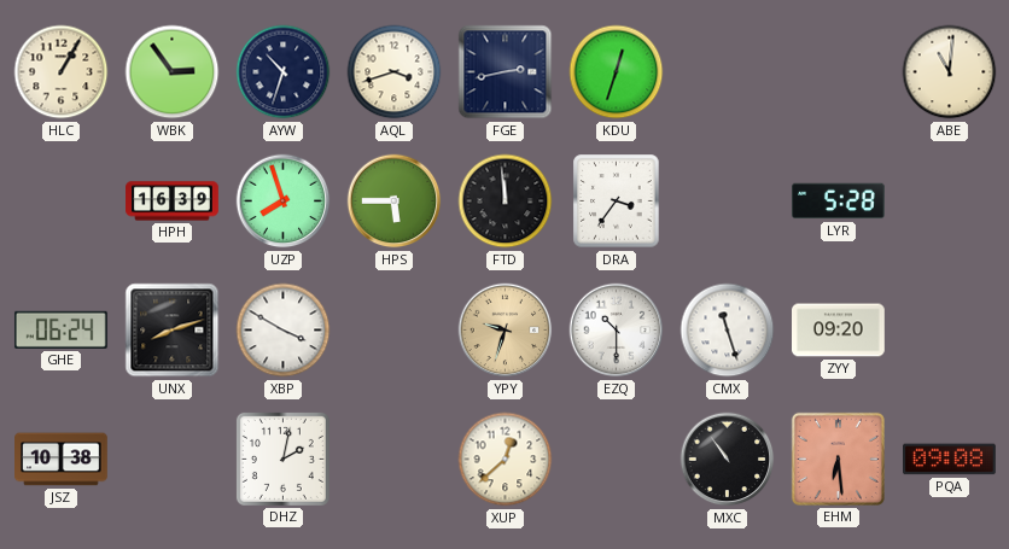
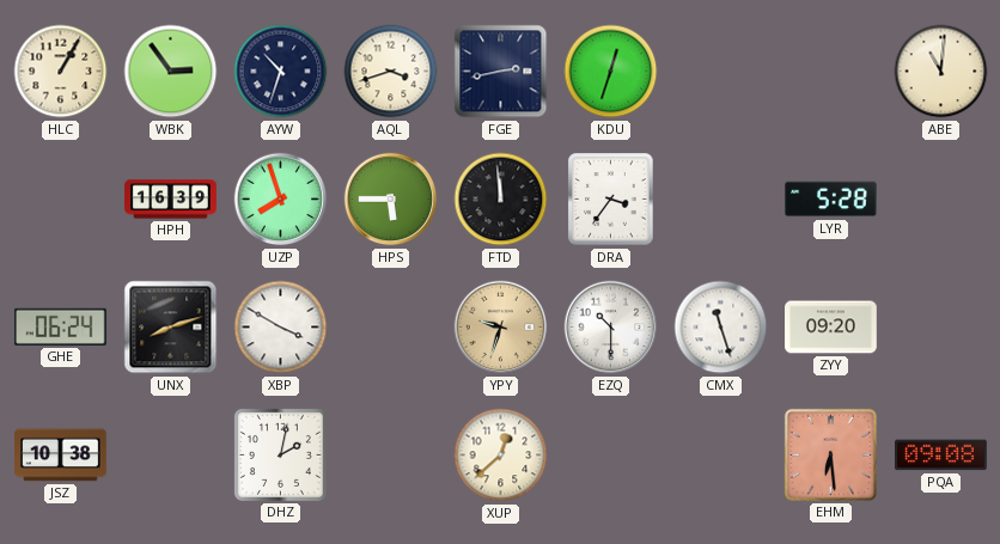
MXC: 10:54 -> none (728, 460)
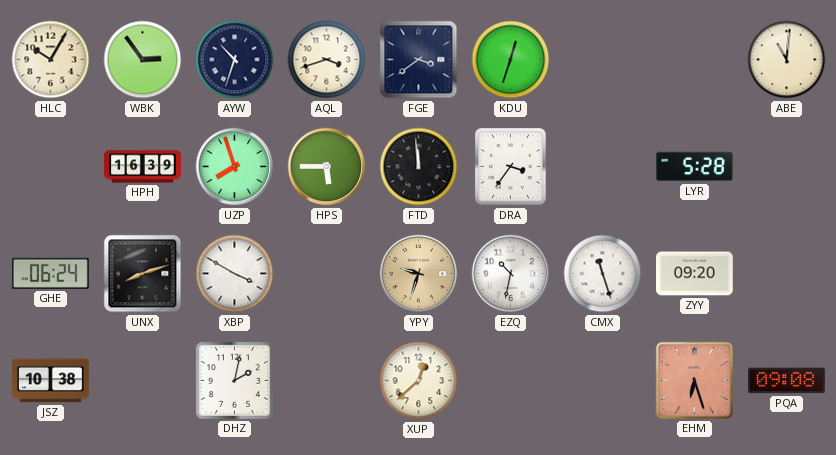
HLC: 1:05 -> 10:05 (51, 60)
FGE: 2:43 -> 3:39 (419, 60)
EZQ: 10:30 -> 10:32 (511, 274)
EHM: 6:29 -> 6:27 (694, 380)
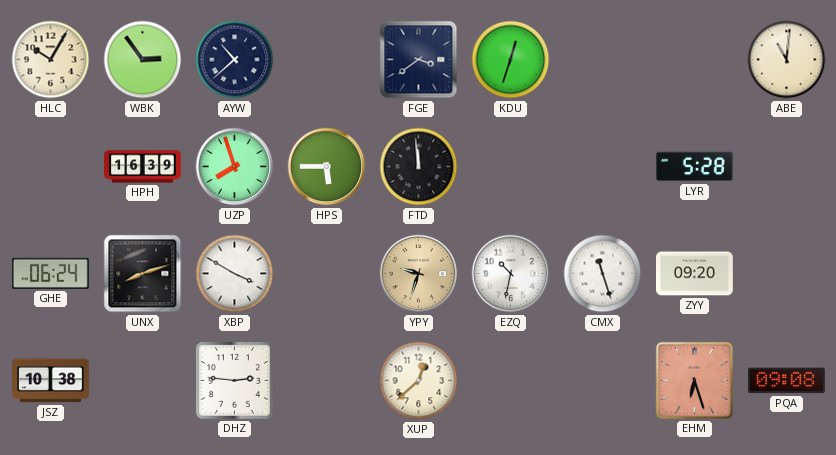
AYW: 10:33 -> 10:38 (235, 60)
AQL: 3:42 -> none (327, 60)
DRA: 3:36 -> none (511, 167)
DHZ: 2:02 -> 2:46 (234, 380)
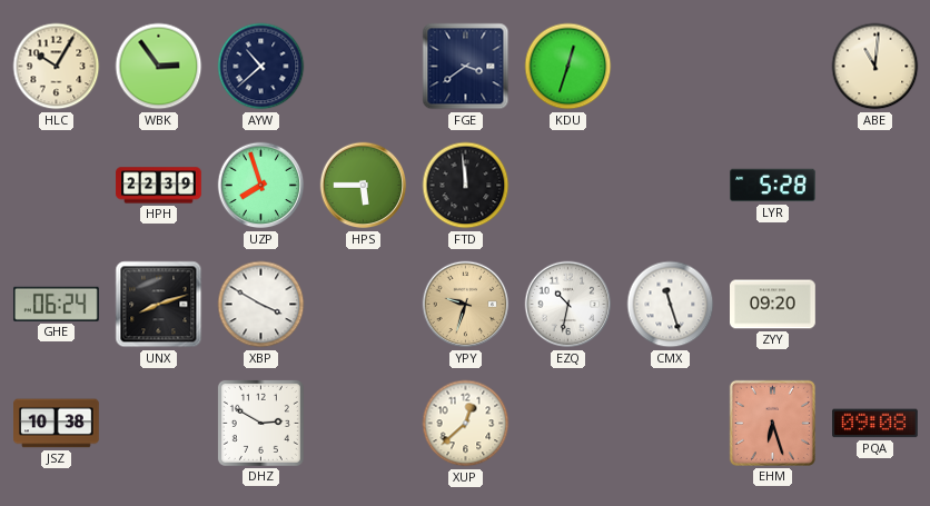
HPH: 16:39 -> 22:39 (159, 186)
DHZ: 2:46 -> 2:50 (260, 423)
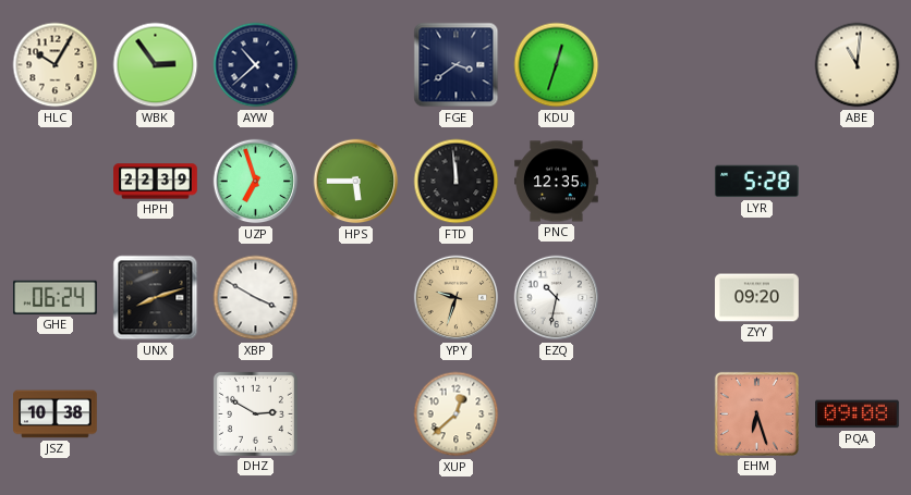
UZP: 7:57 -> 6:57 (256, 182)
PNC: none -> 12:35 (557, 182)
CMX: 11:27 -> none (671, 305)
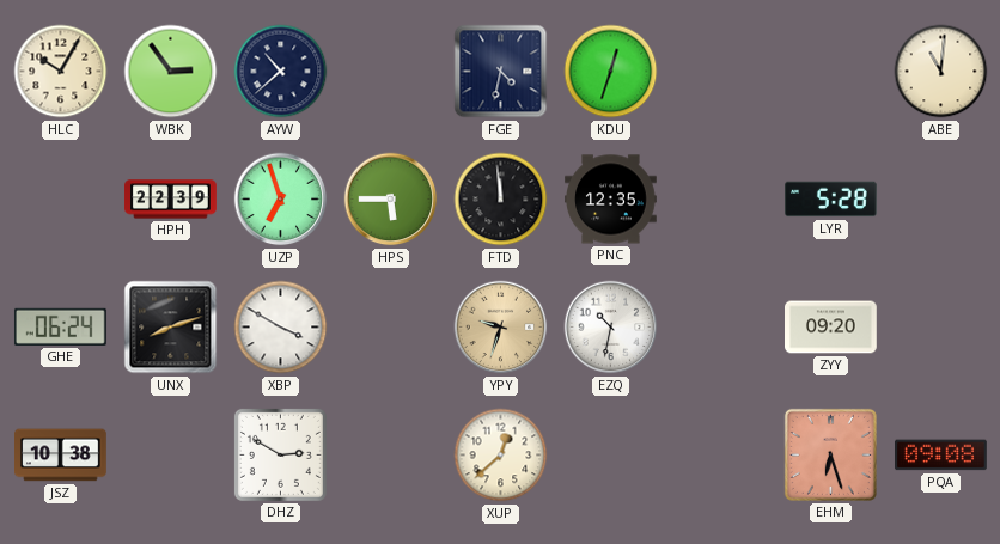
FGE: 3:39 -> 4:32 (501, 72)
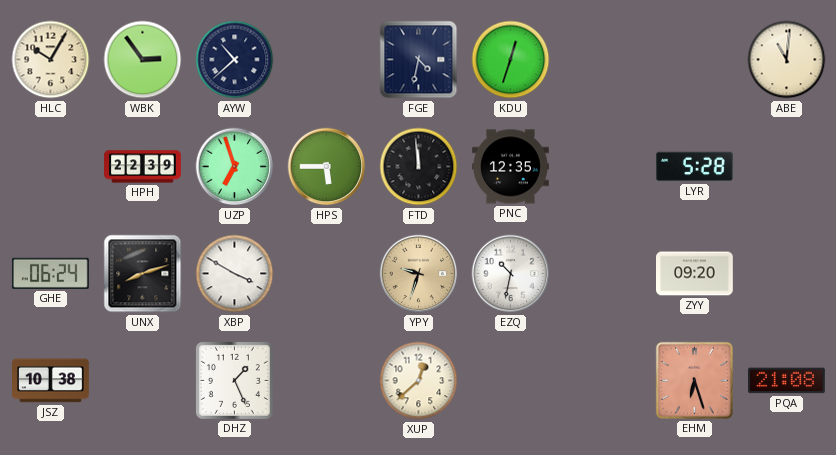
DHZ: 2:50 -> 1:26 (234, 380)
PQA: 09:08 -> 21:08 (787, 381)
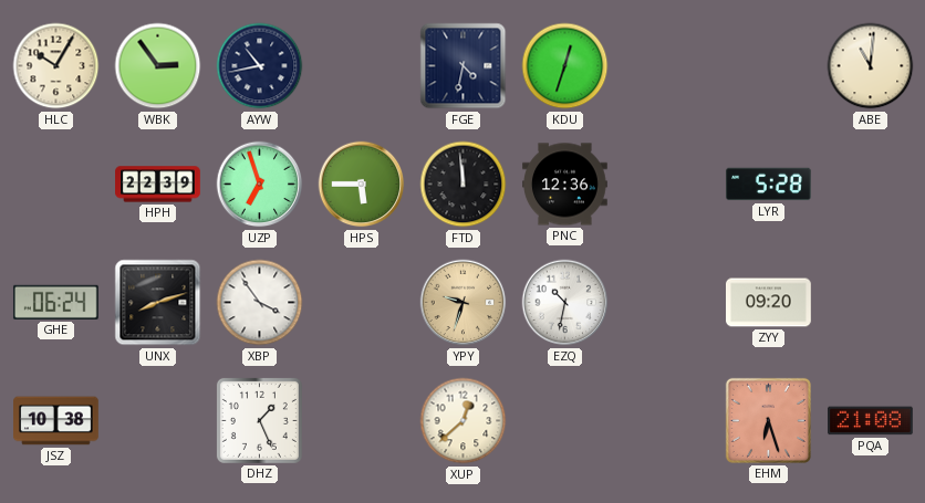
AYW: 10:38 -> 10:43 (260, 66)
PNC: 12:35 -> 12:36 (565, 185)
XBP: 3:50 -> 3:54 (260, 303)
